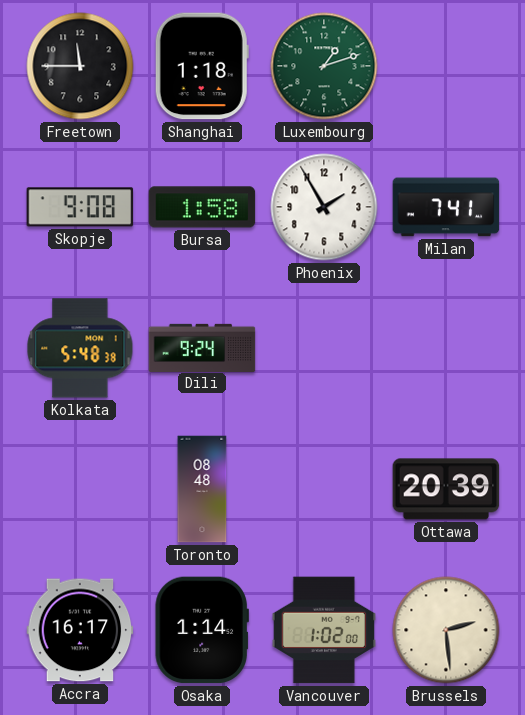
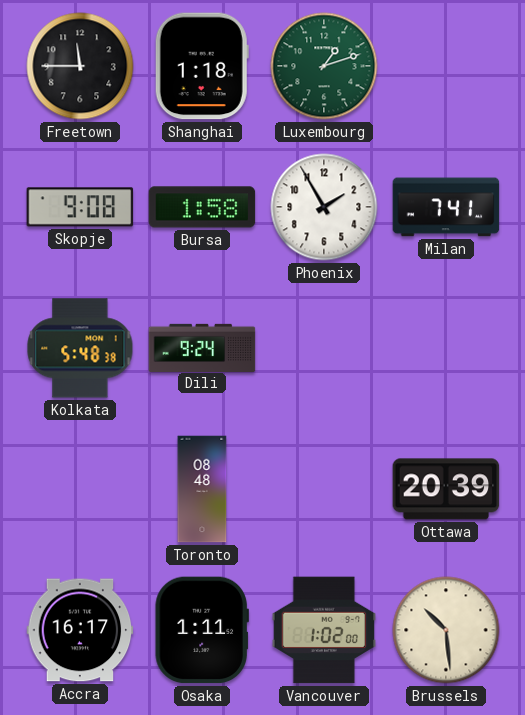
Osaka: 1:14 -> 1:11 (202, 630)
Brussels: 2:29 -> 10:29 (446, 630)
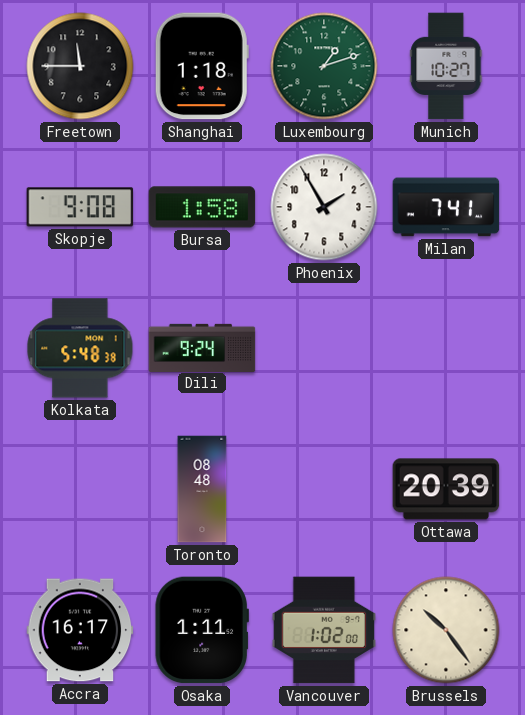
Munich: none -> 10:27 (446, 66)
Brussels: 10:29 -> 10:24 (446, 630)
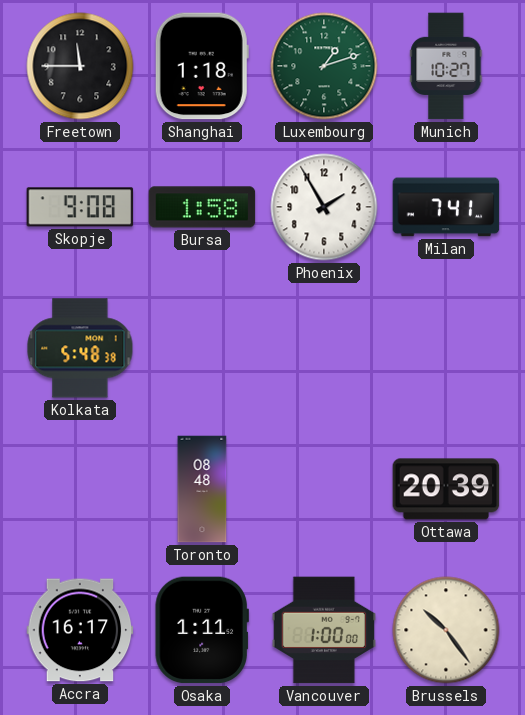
Dili: 9:24 -> none (202, 347)
Vancouver: 1:02 -> 1:00 (323, 630)
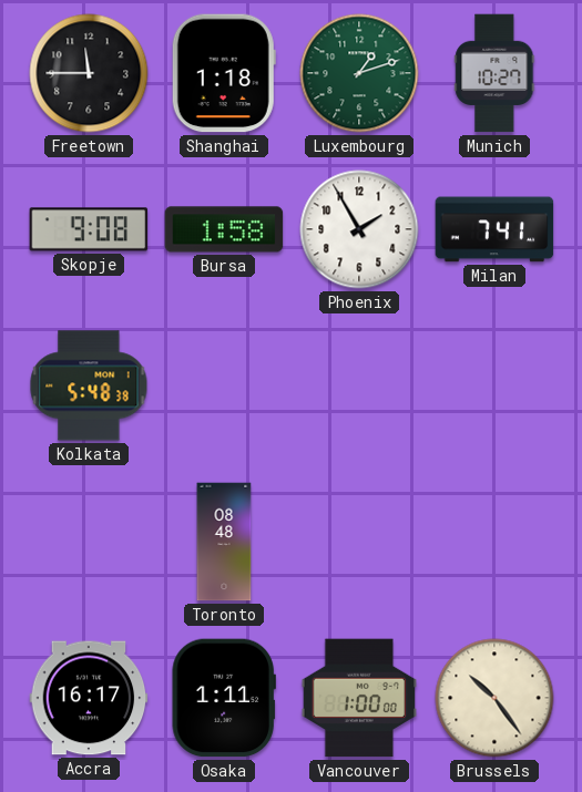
Ottawa: 20:39 -> none (446, 489)
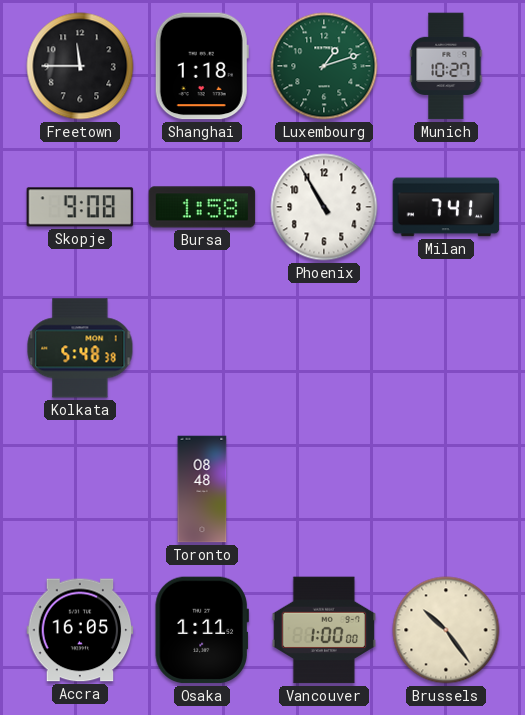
Phoenix: 1:55 -> 10:55 (324, 207)
Accra: 16:17 -> 16:05 (80, 630)
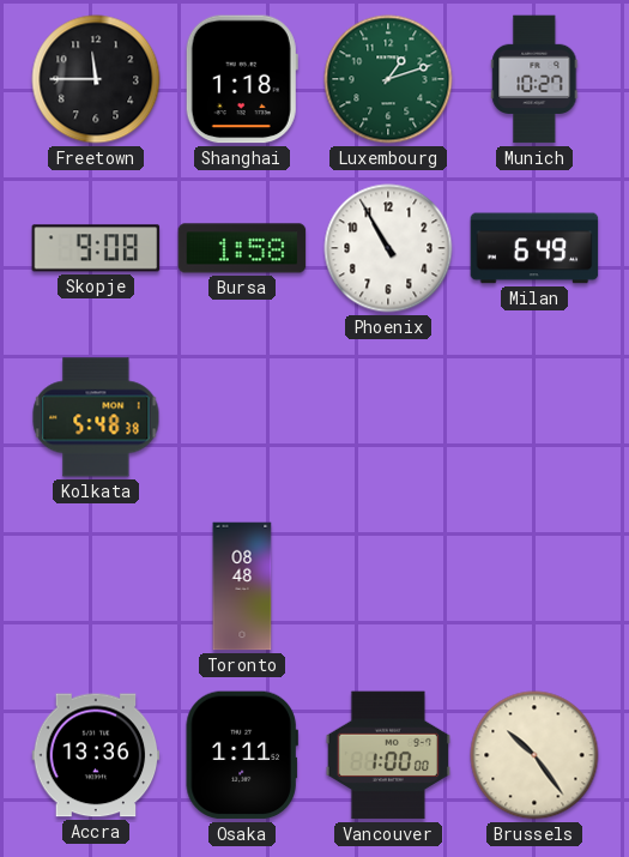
Milan: 7:41 -> 6:49 (534, 248)
Accra: 16:05 -> 13:36 (96, 755)
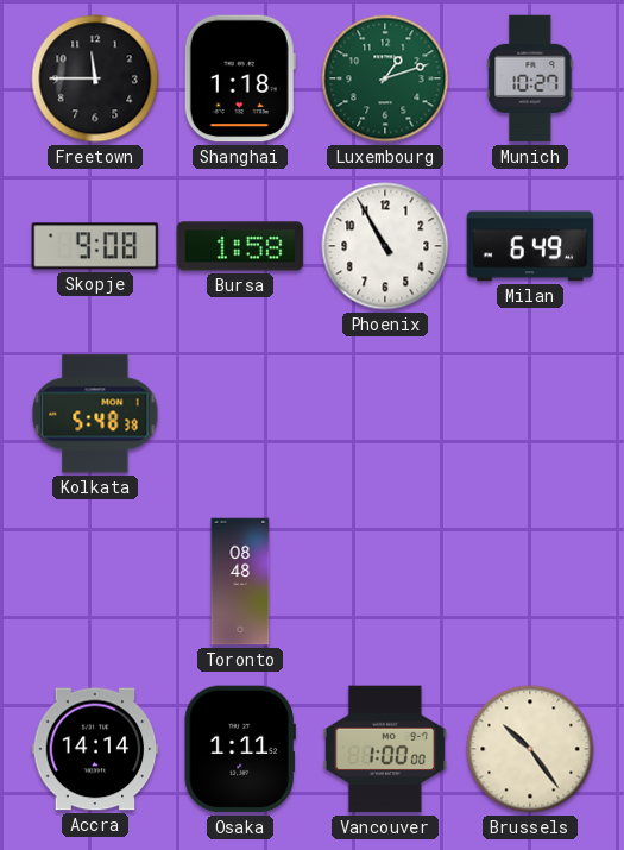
Accra: 13:36 -> 14:14 (95, 749)
